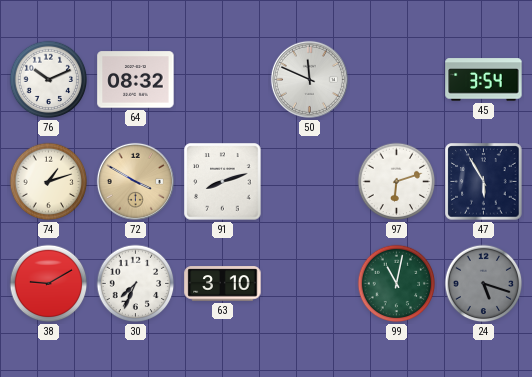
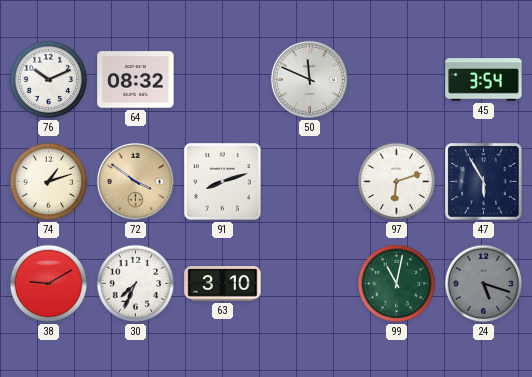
72: 3:50 -> 3:51 (135, 181)
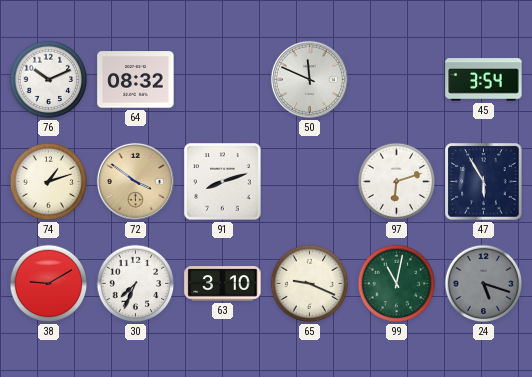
65: none -> 9:19 (310, 284)
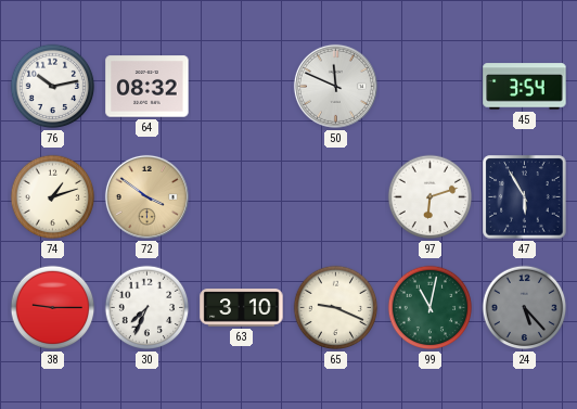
76: 10:11 -> 10:13 (53, 87)
91: 8:12 -> none (223, 182)
38: 9:10 -> 9:15 (53, 308)
24: 5:18 -> 5:23 (525, 308)
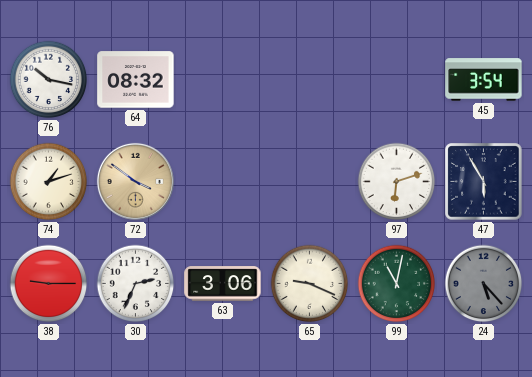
76: 10:13 -> 10:17 (49, 80)
50: 11:49 -> none (335, 86)
30: 7:34 -> 2:34 (136, 284)
63: 3:10 -> 3:06 (223, 284)
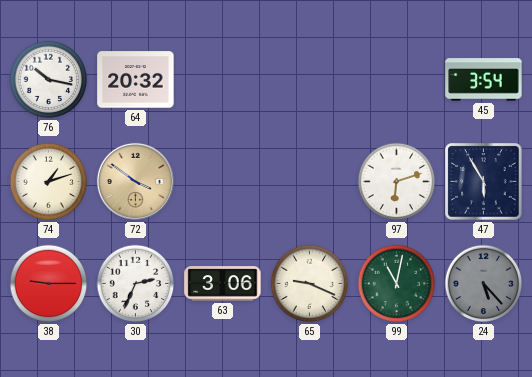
64: 08:32 -> 20:32 (136, 80)
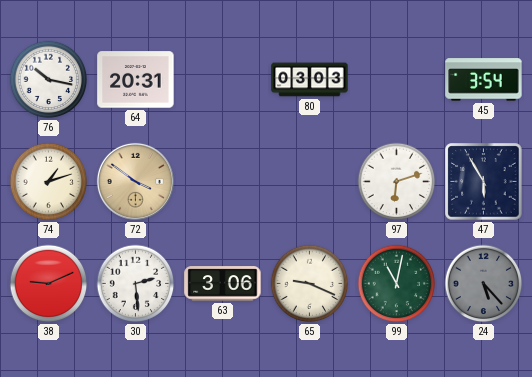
64: 20:32 -> 20:31 (136, 80)
80: none -> 03:03 (310, 80)
38: 9:15 -> 9:11 (49, 284)
30: 2:34 -> 2:29 (136, 284)
